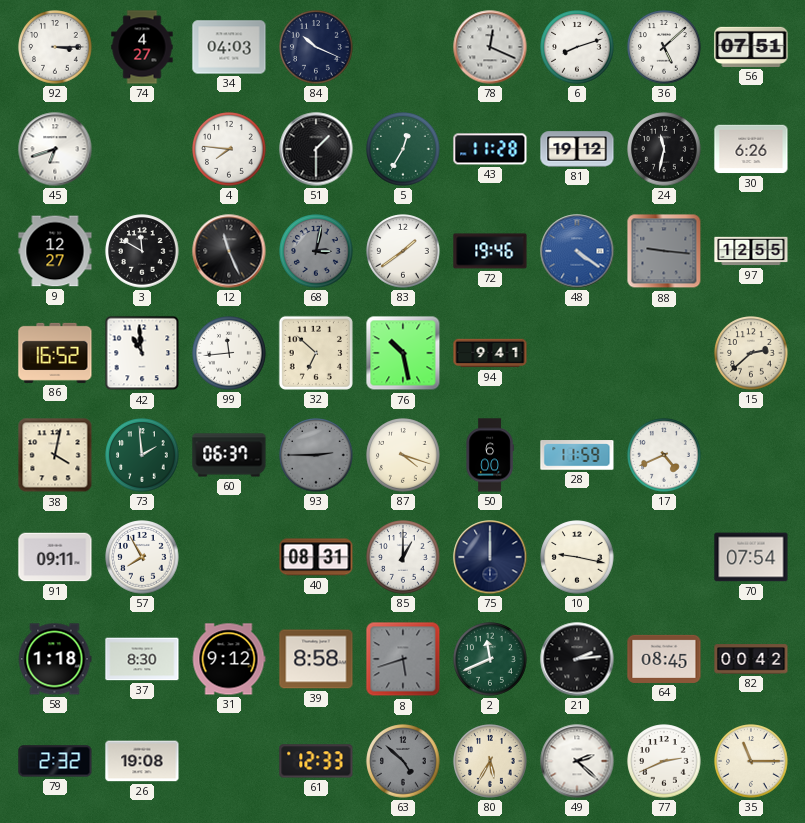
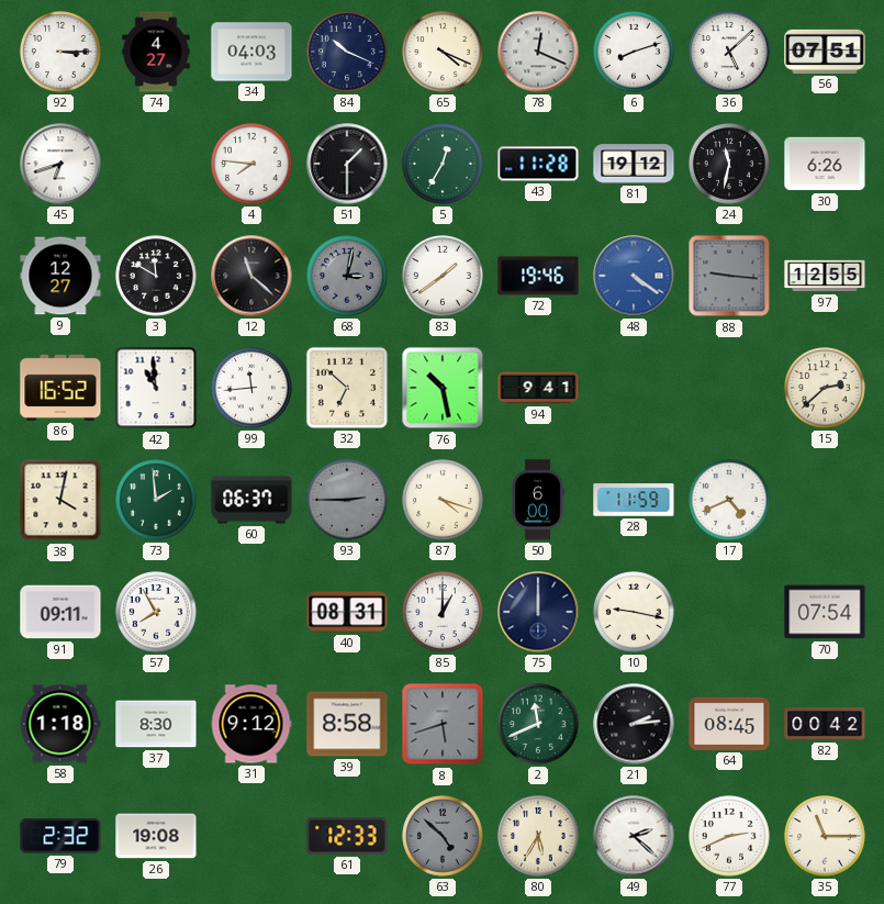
65: none -> 4:19 (443, 52)
12: 11:26 -> 11:22 (251, 276)
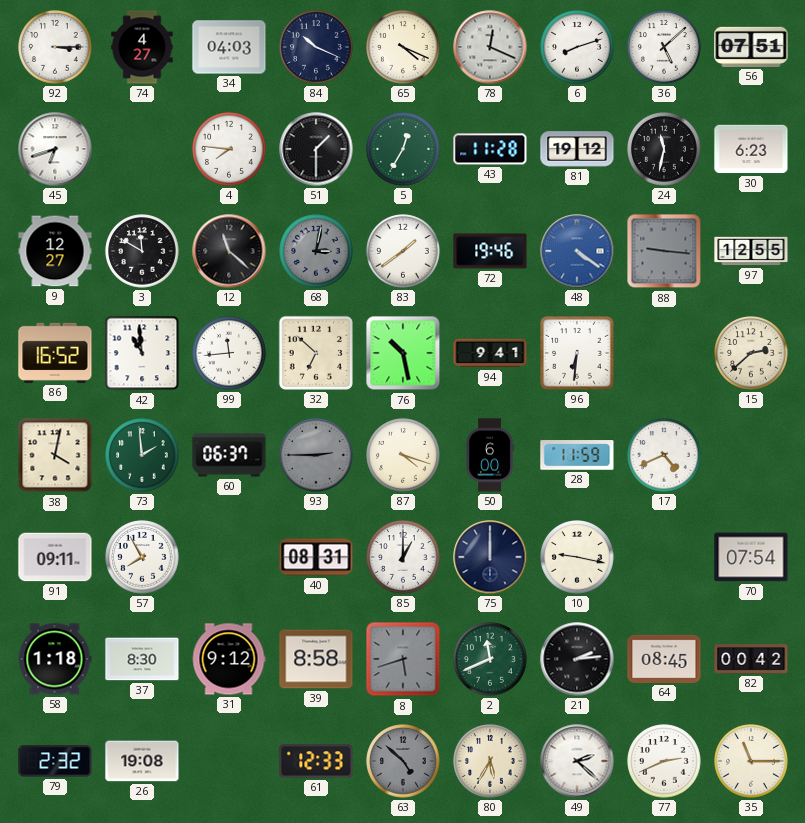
30: 6:26 -> 6:23 (751, 149)
96: none -> 6:31 (577, 353)
